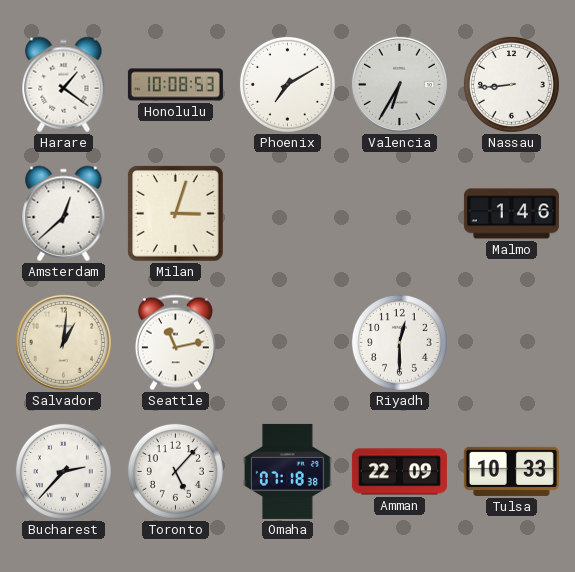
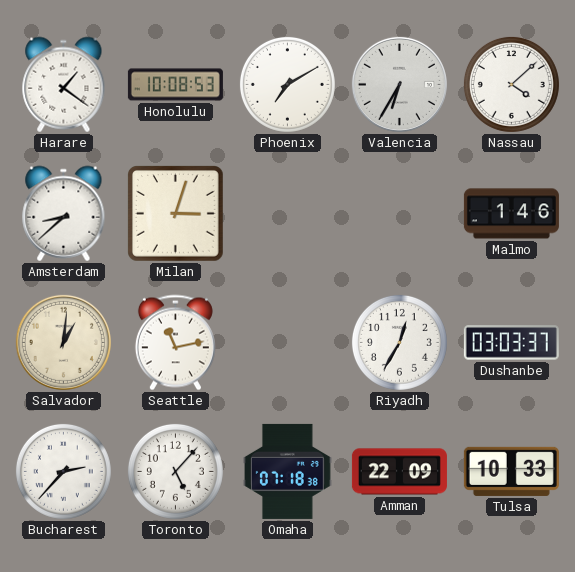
Nassau: 8:44 -> 4:08 (511, 84)
Amsterdam: 12:38 -> 8:38 (64, 214)
Riyadh: 12:30 -> 12:35 (399, 342)
Dushanbe: none -> 03:03 (511, 343)
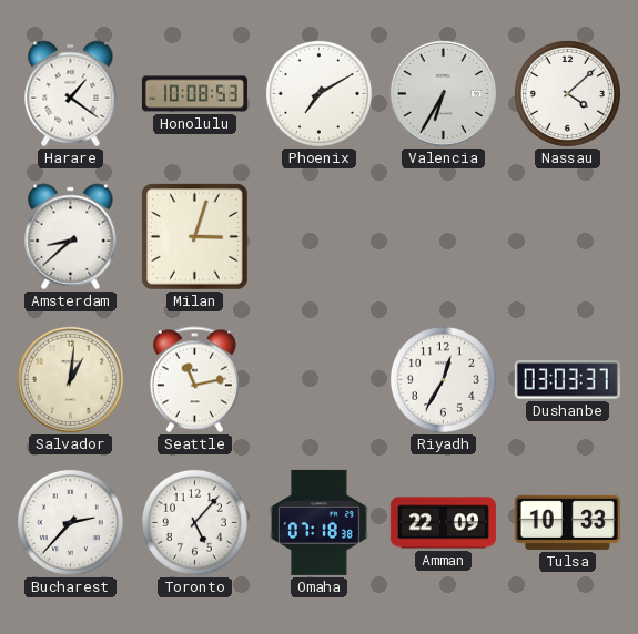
Malmo: 1:46 -> none (511, 214)
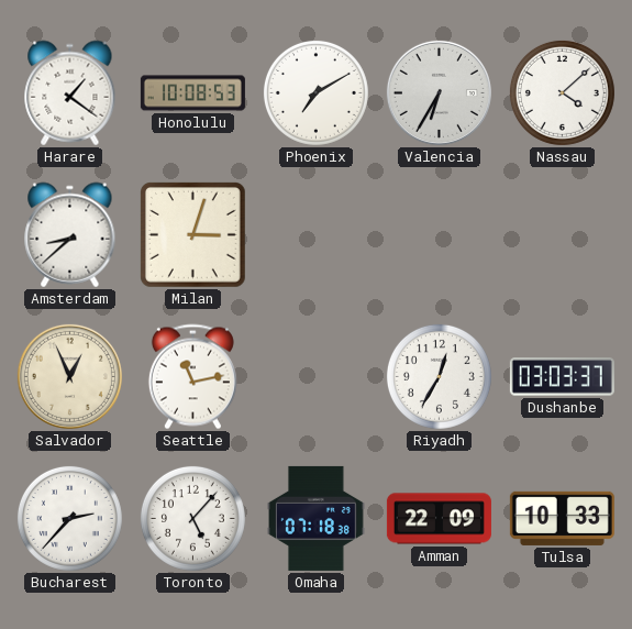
Salvador: 1:01 -> 12:56 (69, 376)
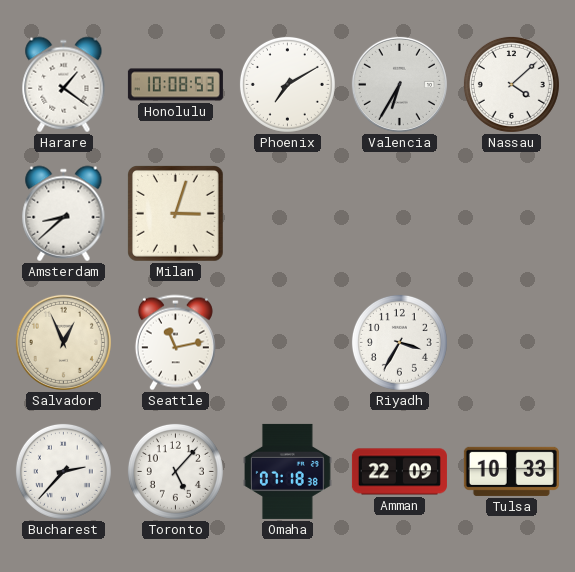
Riyadh: 12:35 -> 3:35 (399, 342)
Dushanbe: 03:03 -> none (562, 377)
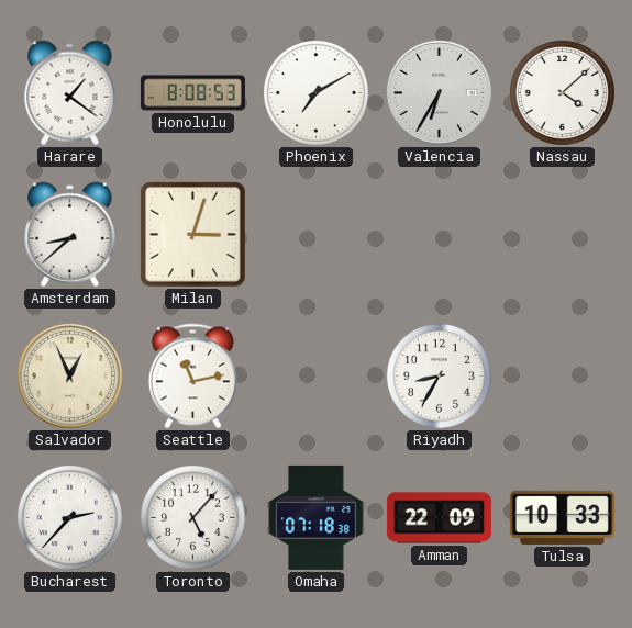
Honolulu: 10:08 -> 8:08 (192, 93)
Riyadh: 3:35 -> 8:35 (439, 375)
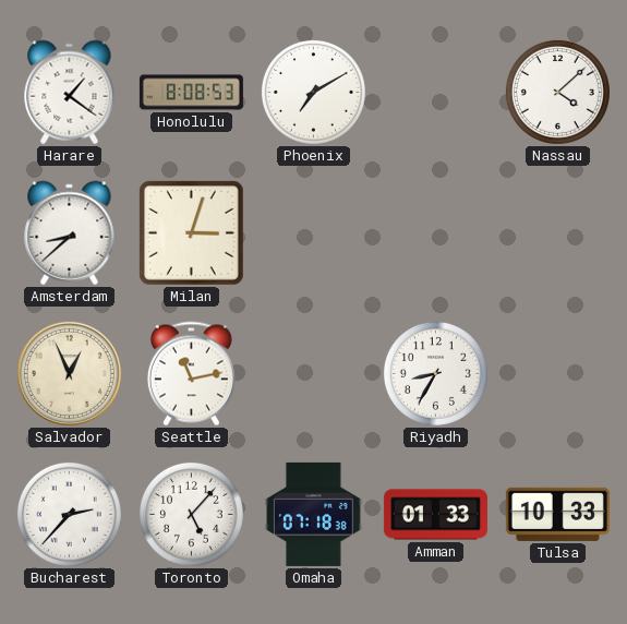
Valencia: 6:35 -> none (439, 92)
Amman: 22:09 -> 01:33 (435, 515)
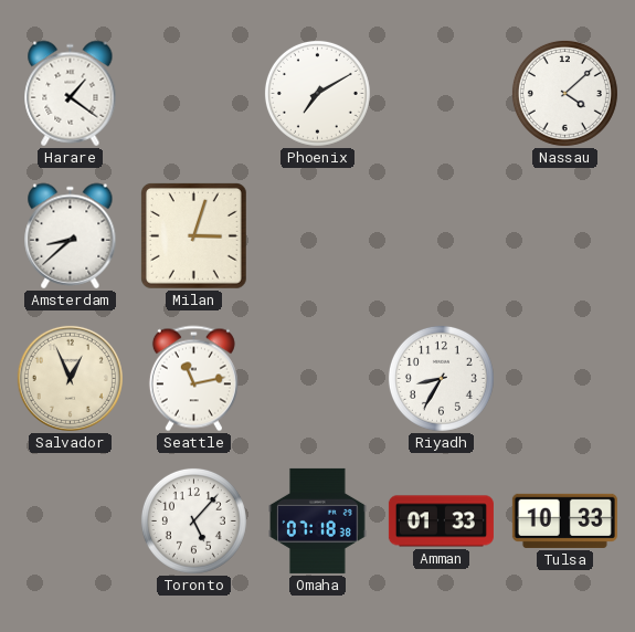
Honolulu: 8:08 -> none (191, 93)
Bucharest: 2:37 -> none (69, 514)
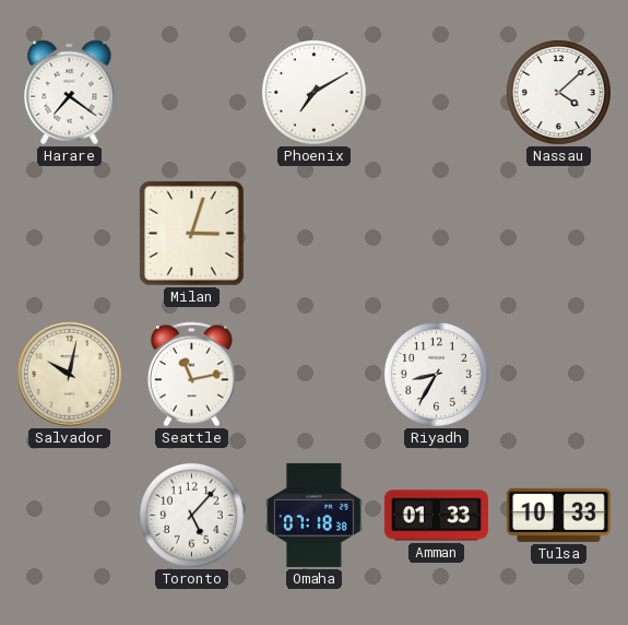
Harare: 1:21 -> 7:21 (70, 93)
Amsterdam: 8:38 -> none (71, 236)
Salvador: 12:56 -> 10:02 (69, 374)
